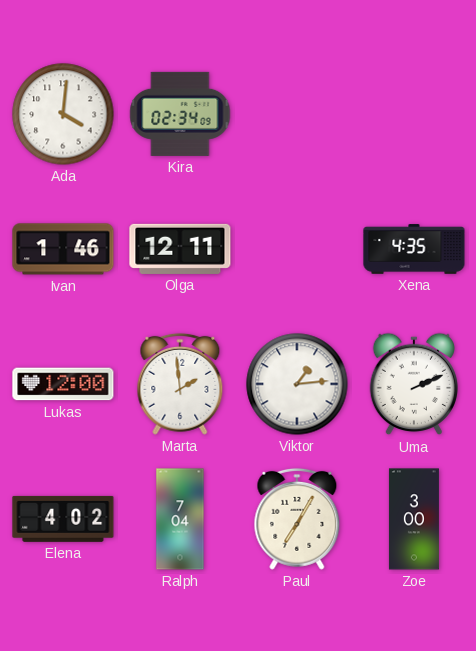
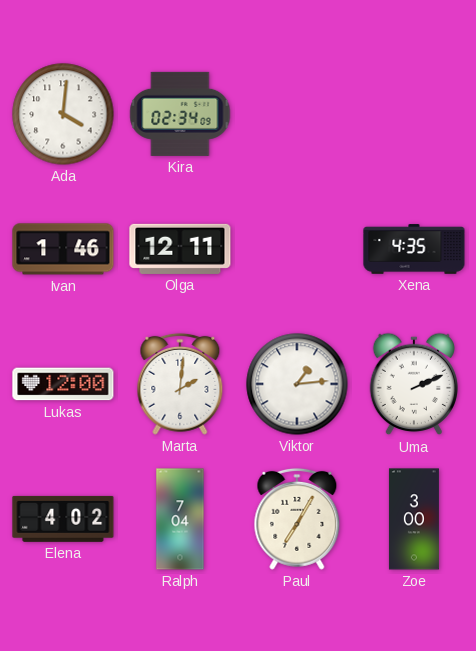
Marta: 1:59 -> 2:01 (180, 384)
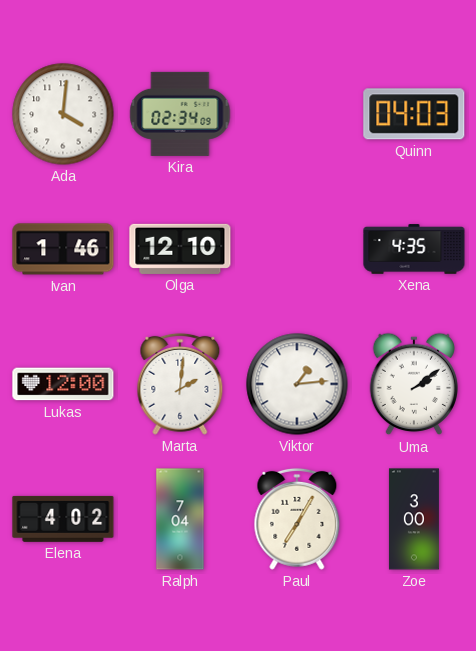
Quinn: none -> 04:03 (414, 114)
Olga: 12:11 -> 12:10 (180, 249)
Uma: 2:11 -> 2:09 (413, 384)
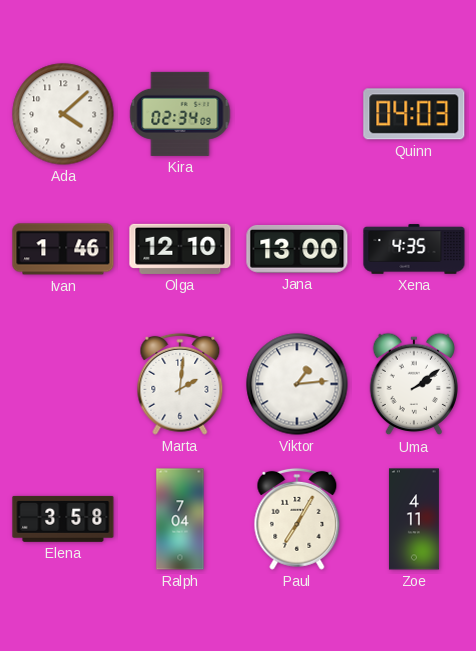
Ada: 4:01 -> 4:08 (63, 114)
Jana: none -> 13:00 (297, 249)
Lukas: 12:00 -> none (63, 384)
Elena: 4:02 -> 3:58 (63, 519)
Zoe: 3:00 -> 4:11 (414, 519)
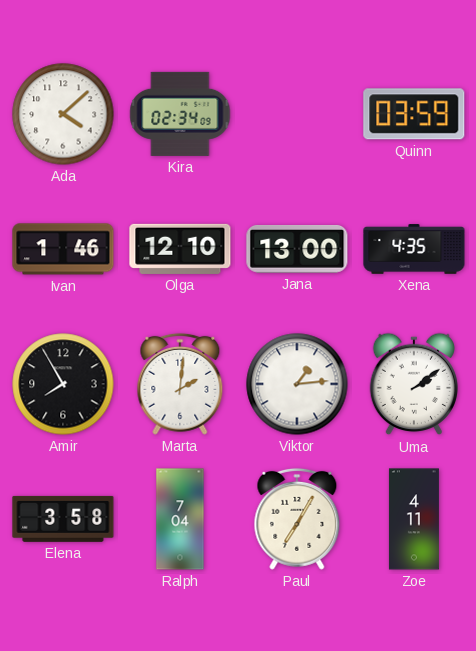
Quinn: 04:03 -> 03:59 (414, 114)
Amir: none -> 7:55 (63, 384)
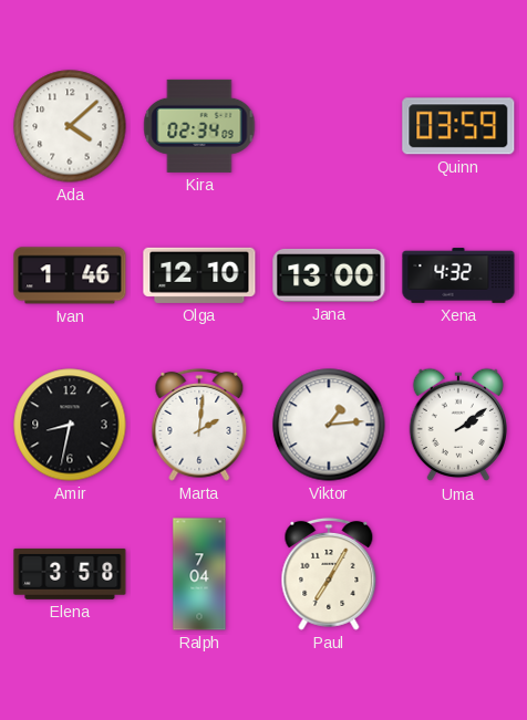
Xena: 4:35 -> 4:32 (458, 275)
Amir: 7:55 -> 8:32 (70, 425)
Zoe: 4:11 -> none (414, 519)
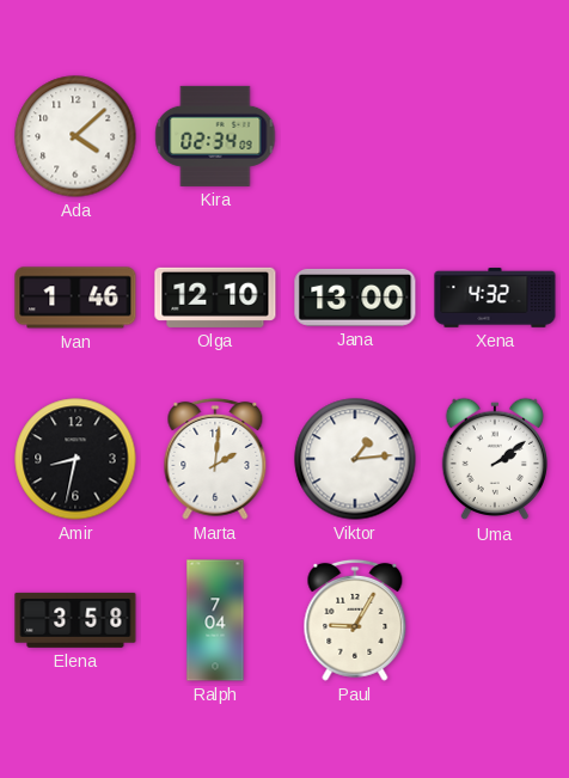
Quinn: 03:59 -> none (458, 126)
Paul: 7:05 -> 9:05 (355, 620)
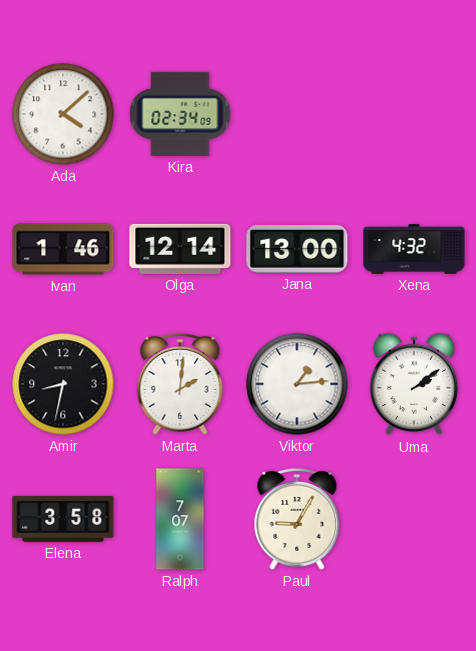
Olga: 12:10 -> 12:14 (180, 249)
Ralph: 7:04 -> 7:07 (180, 519)
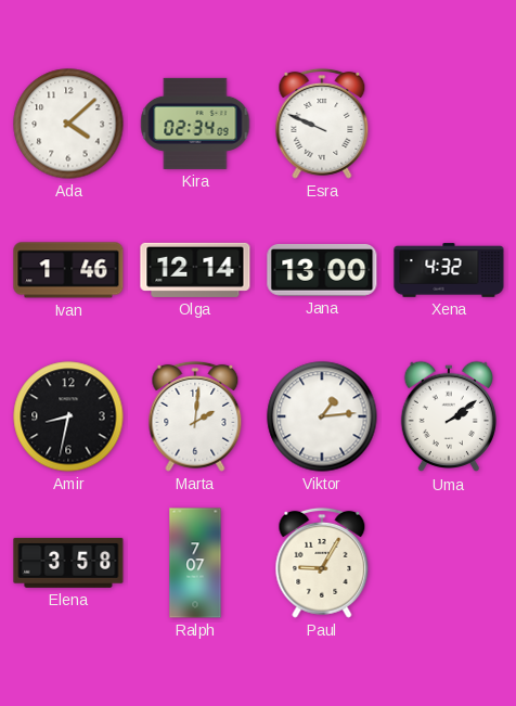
Esra: none -> 9:49 (322, 124)
